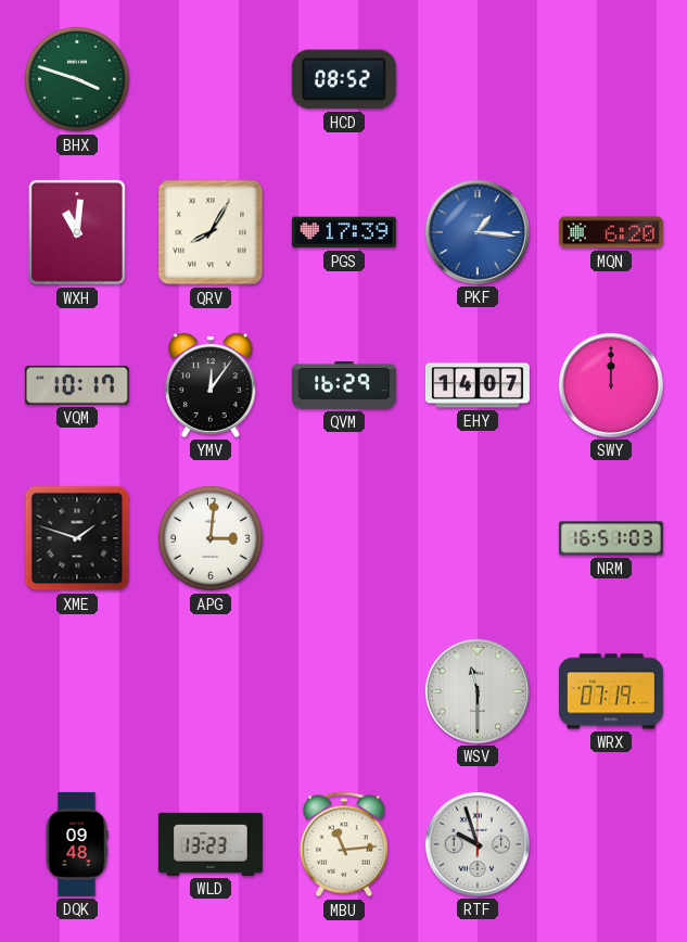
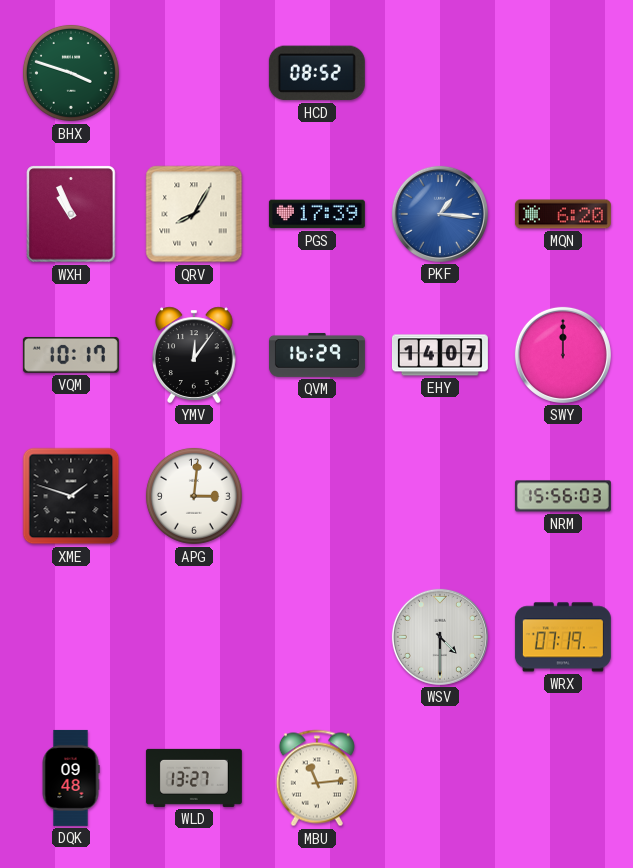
WXH: 11:01 -> 10:56 (71, 214)
NRM: 16:51 -> 15:56 (563, 496)
WSV: 11:30 -> 4:30 (440, 637)
WLD: 13:23 -> 13:27 (194, 778)
RTF: 9:57 -> none (478, 844)
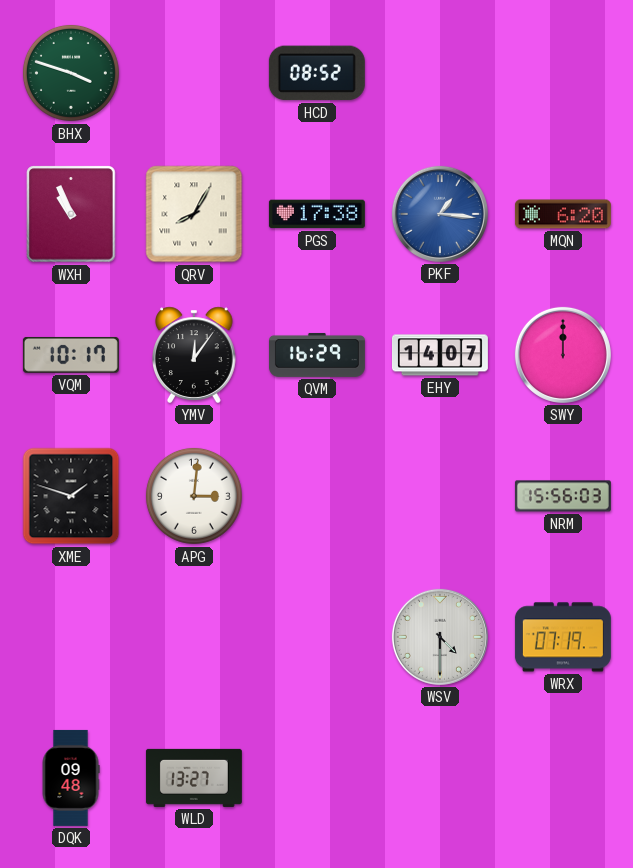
PGS: 17:39 -> 17:38 (317, 214)
MBU: 11:14 -> none (317, 778)
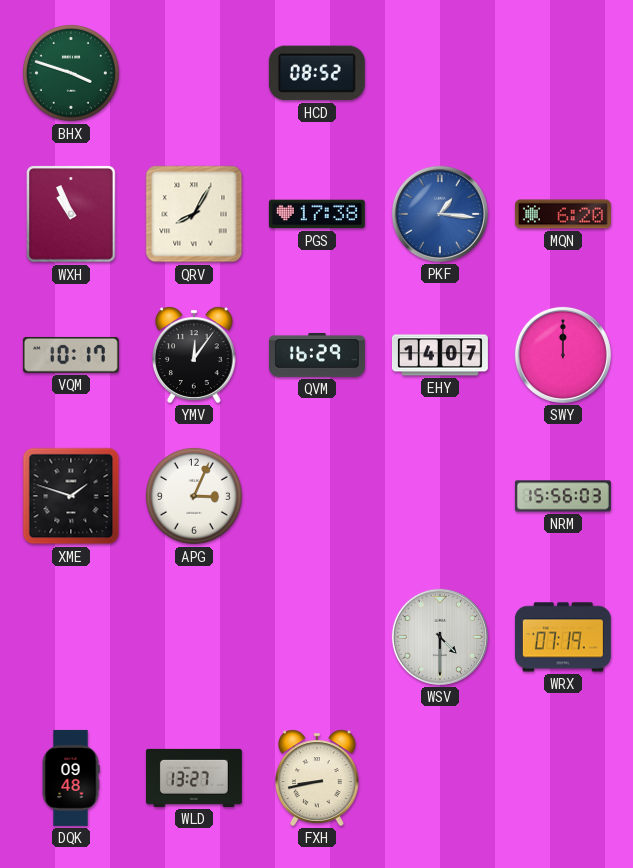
APG: 3:01 -> 3:04 (194, 496)
FXH: none -> 8:43 (318, 778)
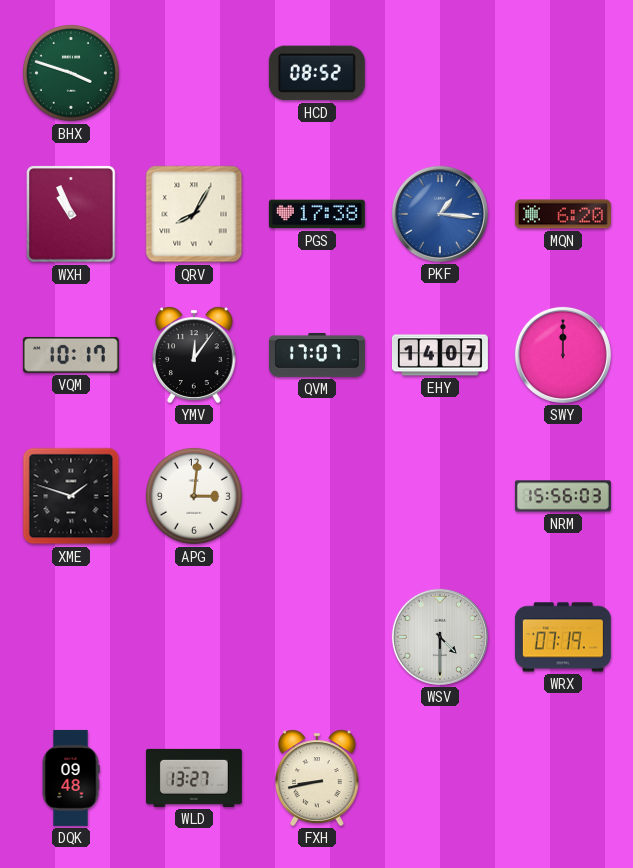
QVM: 16:29 -> 17:07 (317, 355)
APG: 3:04 -> 3:01 (194, 496)
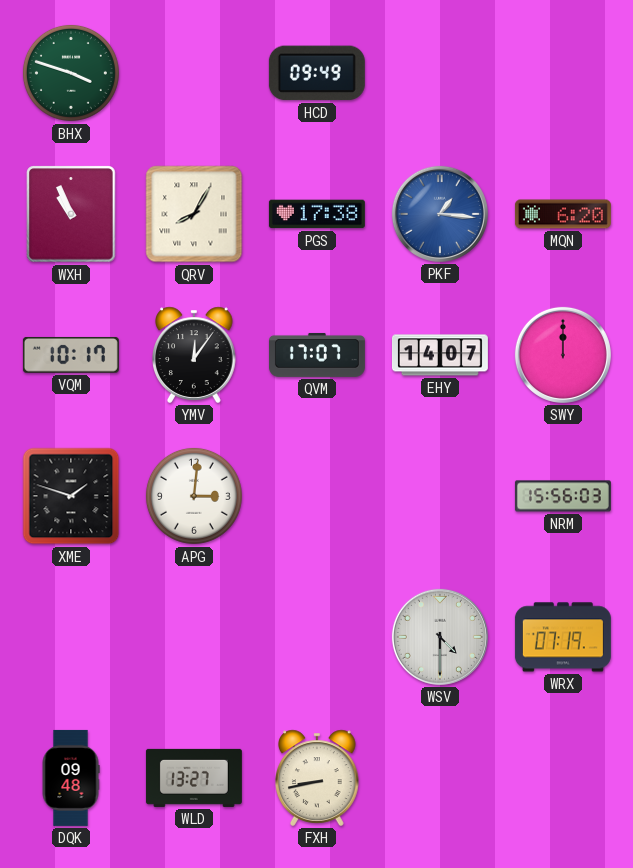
HCD: 08:52 -> 09:49 (317, 73)
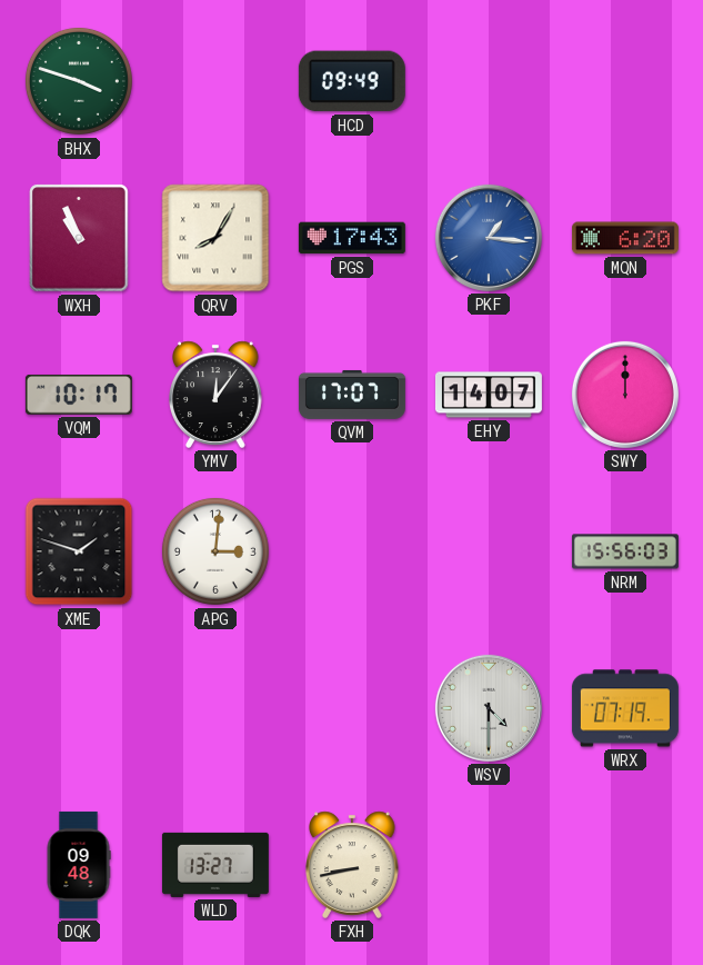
PGS: 17:38 -> 17:43 (352, 238)
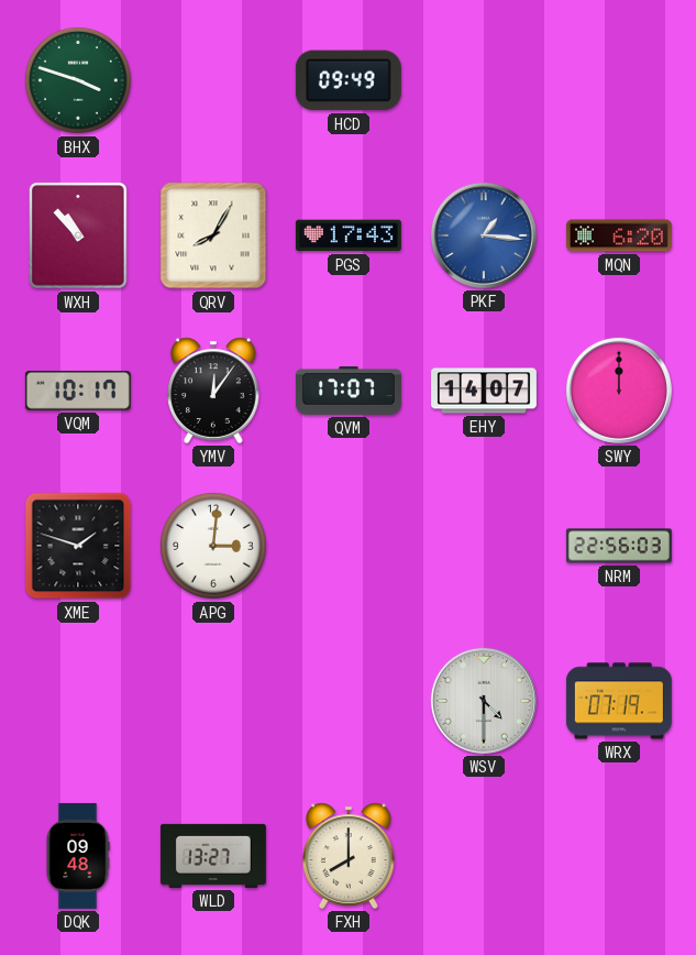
WXH: 10:56 -> 10:53 (78, 235)
NRM: 15:56 -> 22:56 (619, 546)
FXH: 8:43 -> 8:00 (350, 856)
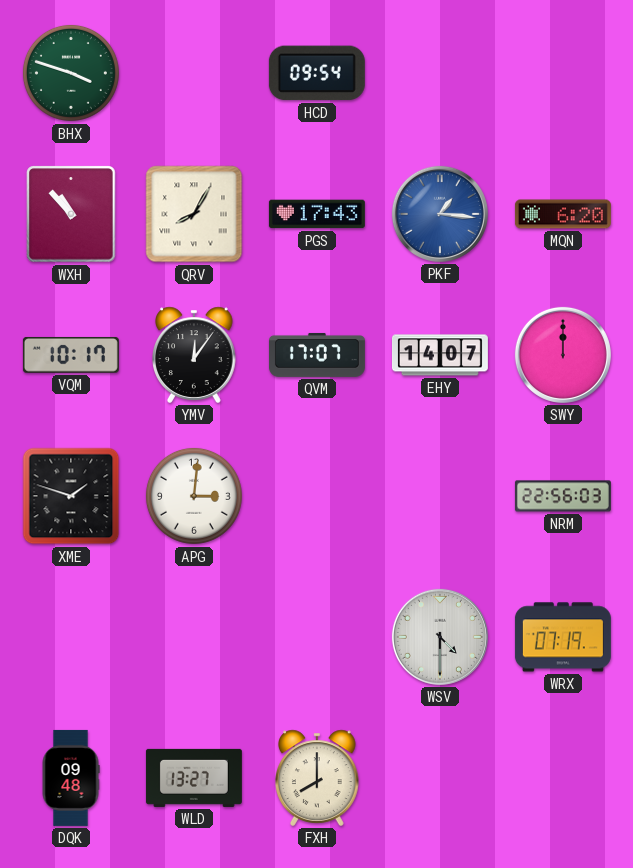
HCD: 09:49 -> 09:54 (317, 73)
